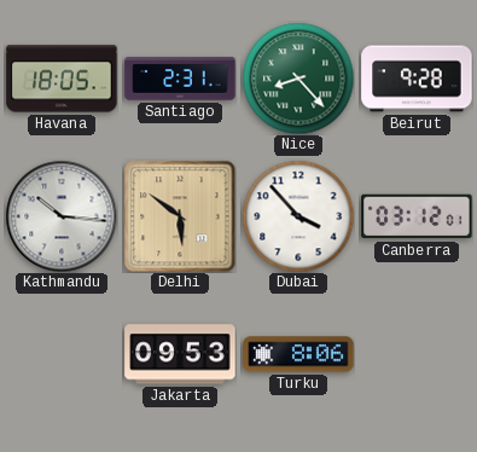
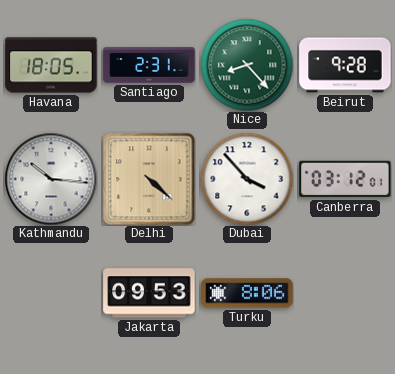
Delhi: 5:51 -> 4:22 (149, 179)
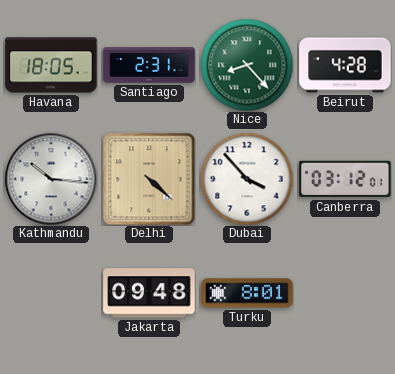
Beirut: 9:28 -> 4:28 (345, 65)
Jakarta: 09:53 -> 09:48 (149, 293)
Turku: 8:06 -> 8:01 (247, 293)
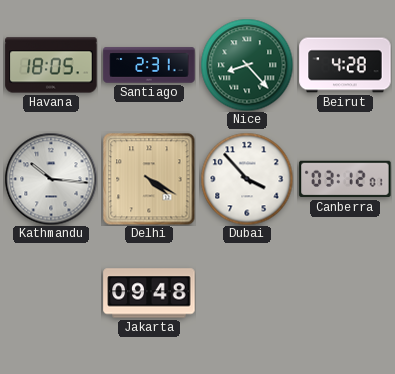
Delhi: 4:22 -> 4:20 (149, 179)
Turku: 8:01 -> none (247, 293)
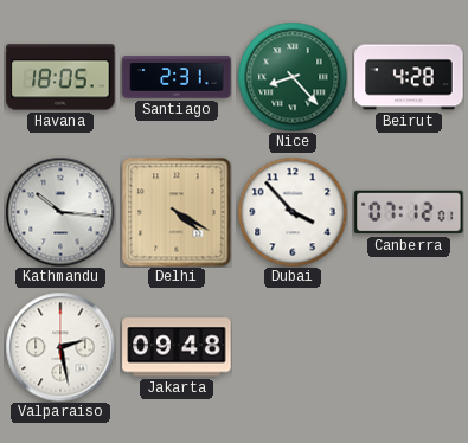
Canberra: 03:12 -> 07:12 (409, 212)
Valparaiso: none -> 2:28 (60, 347)
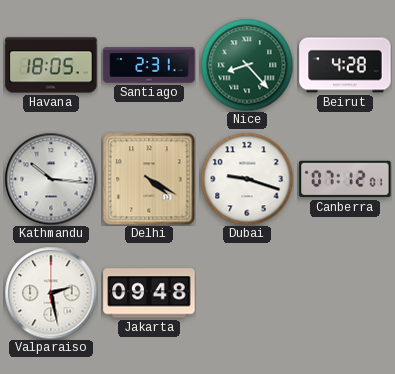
Dubai: 3:53 -> 9:18 (247, 179)
